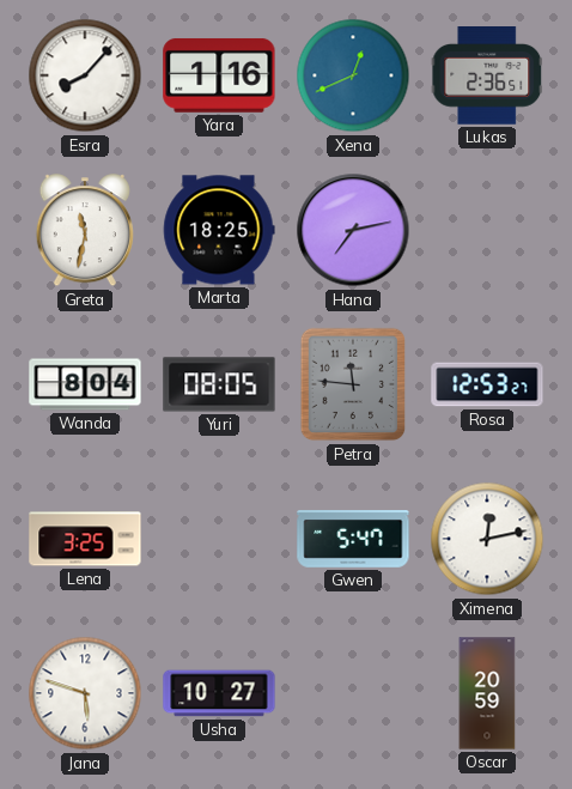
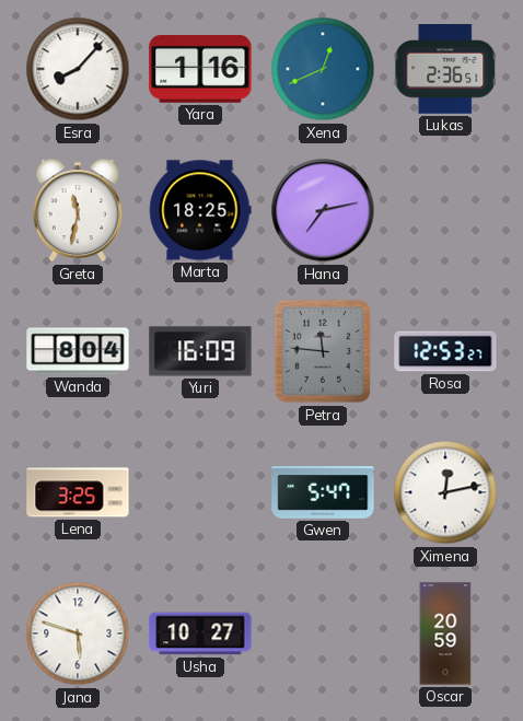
Yuri: 08:05 -> 16:09 (200, 351)
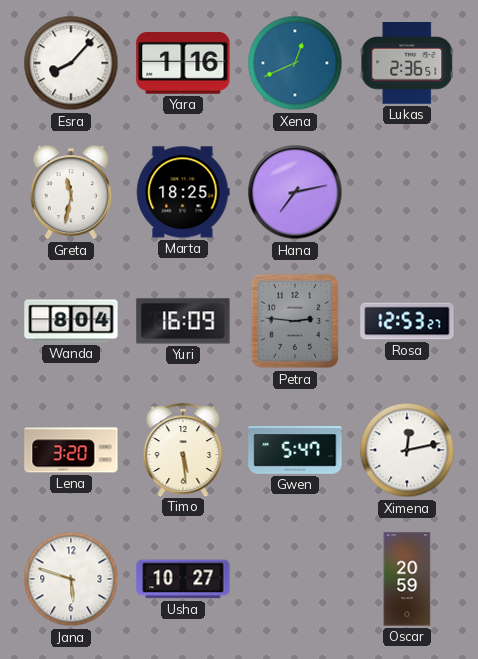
Petra: 11:46 -> 2:46 (295, 321)
Lena: 3:25 -> 3:20 (71, 450)
Timo: none -> 5:29 (183, 450)
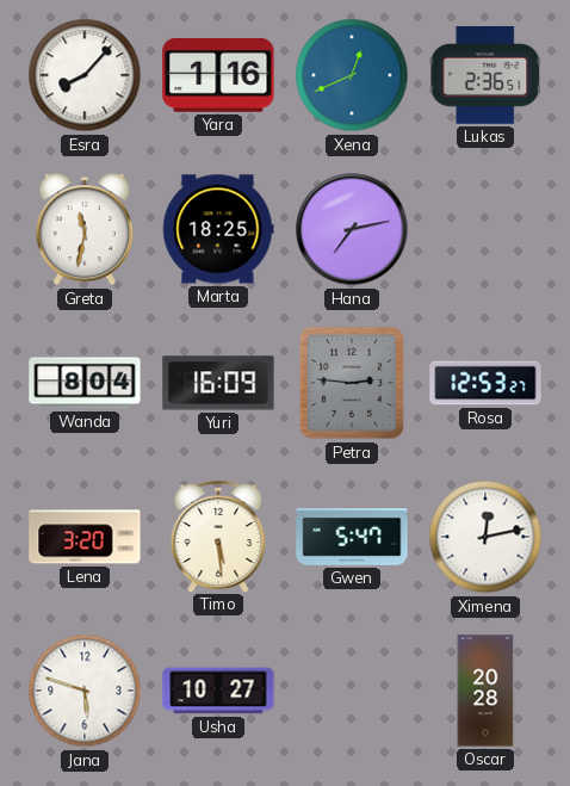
Oscar: 20:59 -> 20:28 (485, 691)
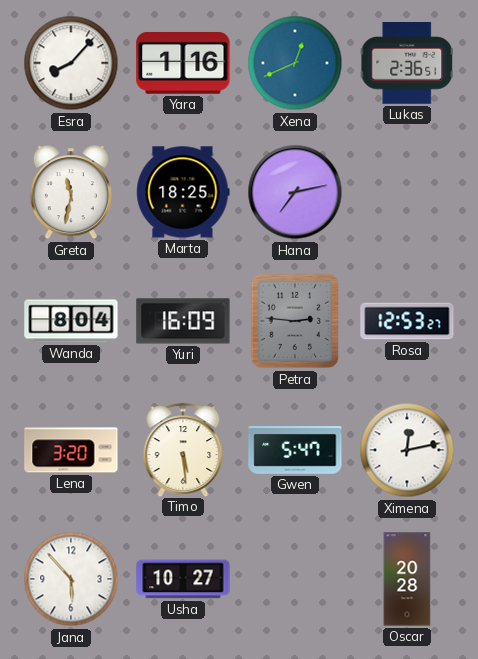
Jana: 5:48 -> 5:53 (71, 579)
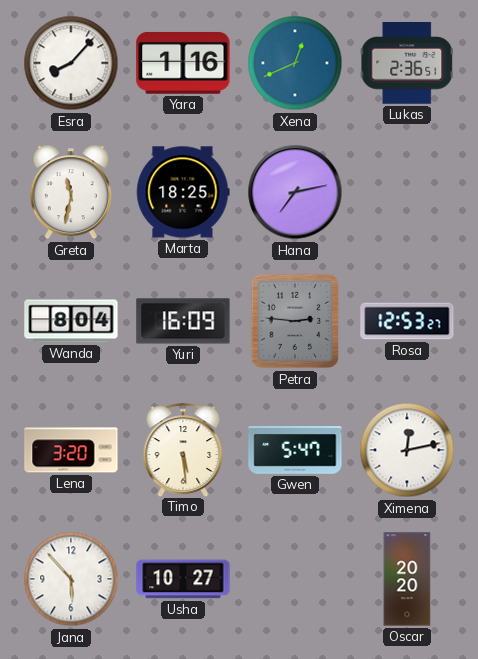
Oscar: 20:28 -> 20:20 (407, 579)
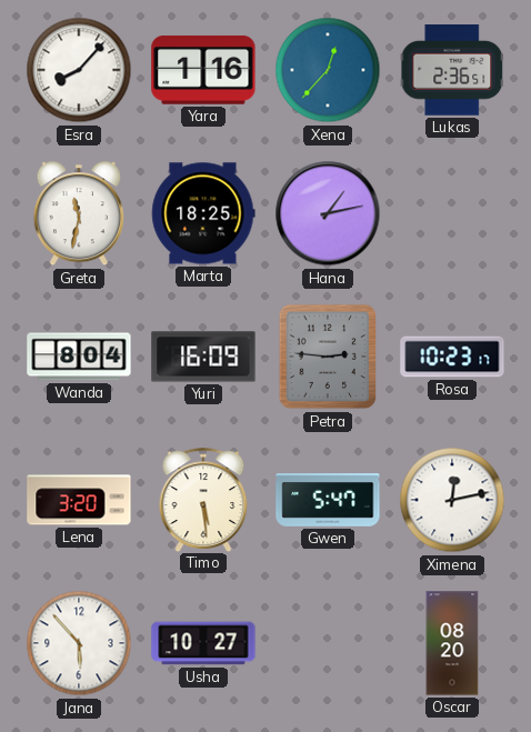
Xena: 12:41 -> 12:37 (328, 70)
Hana: 7:13 -> 1:13 (328, 213)
Rosa: 12:53 -> 10:23 (452, 357)
Oscar: 20:20 -> 08:20 (452, 643)
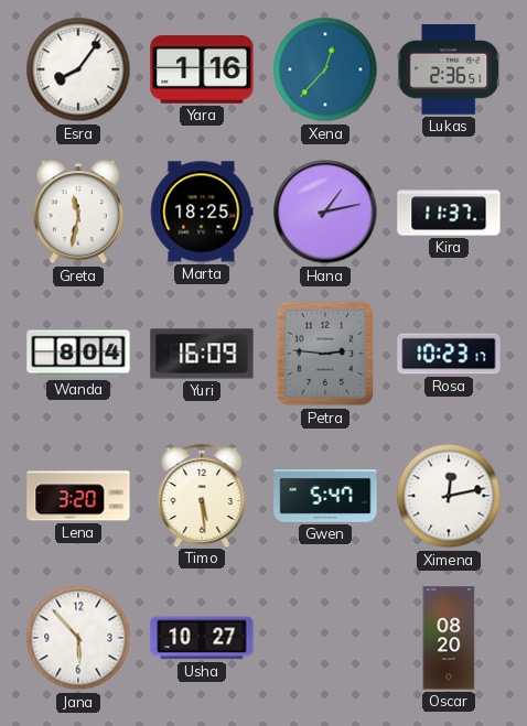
Esra: 8:07 -> 8:06 (78, 69)
Kira: none -> 11:37 (449, 212)
